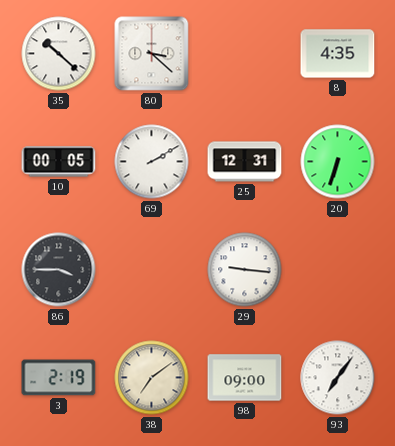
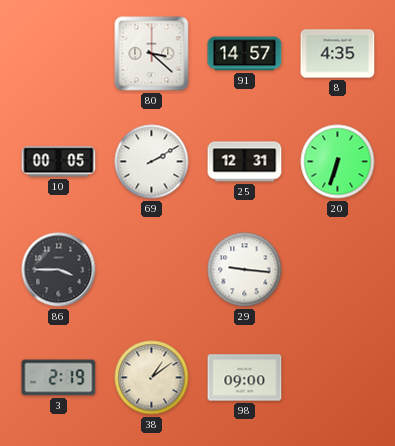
35: 10:22 -> none (59, 54)
91: none -> 14:57 (245, 54)
38: 7:09 -> 1:09 (152, 378)
93: 7:06 -> none (338, 378)
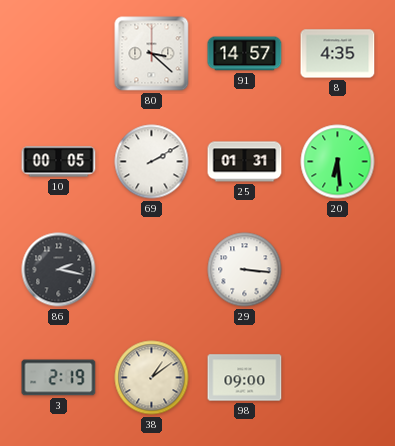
25: 12:31 -> 01:31 (245, 162)
20: 6:33 -> 6:29 (338, 162)
86: 3:45 -> 2:17 (59, 270)
29: 9:16 -> 3:16 (245, 270)
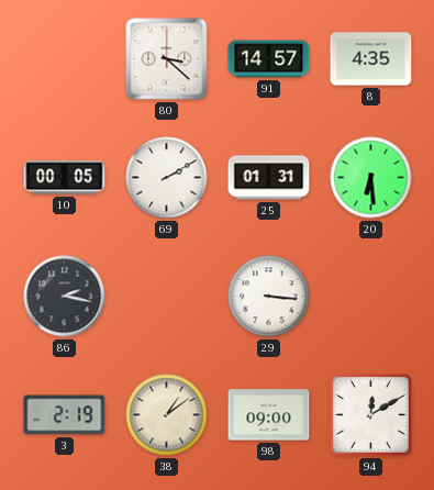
94: none -> 12:10 (370, 414)
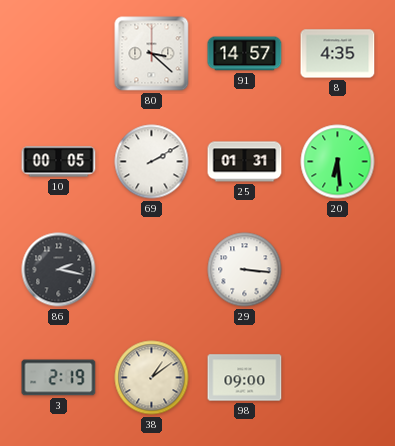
94: 12:10 -> none (370, 414)
